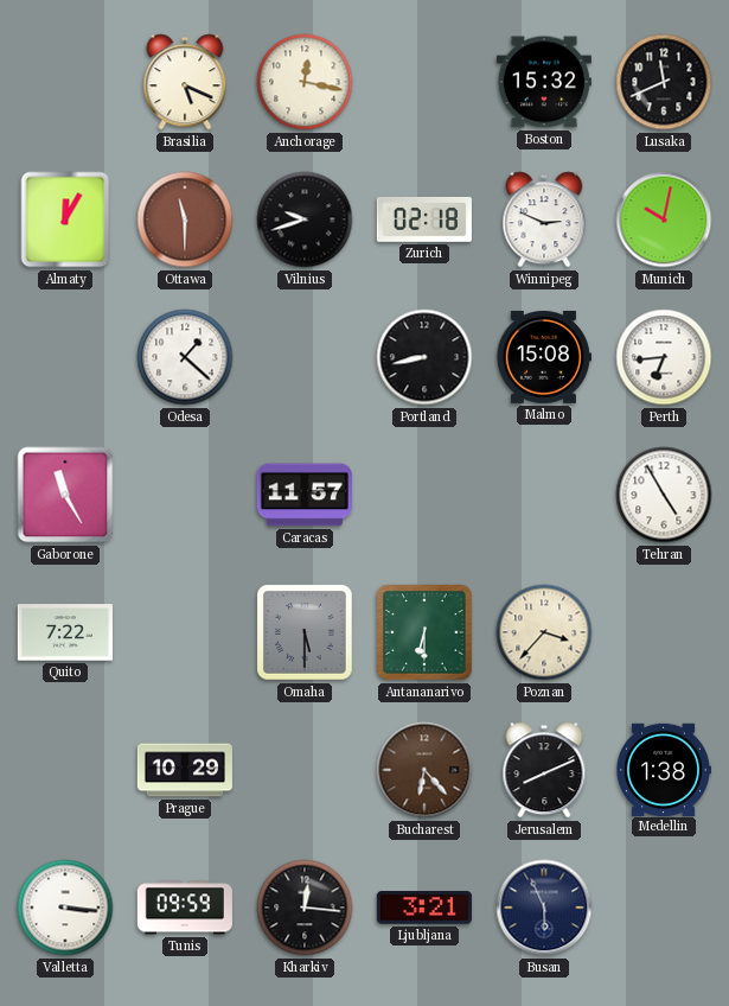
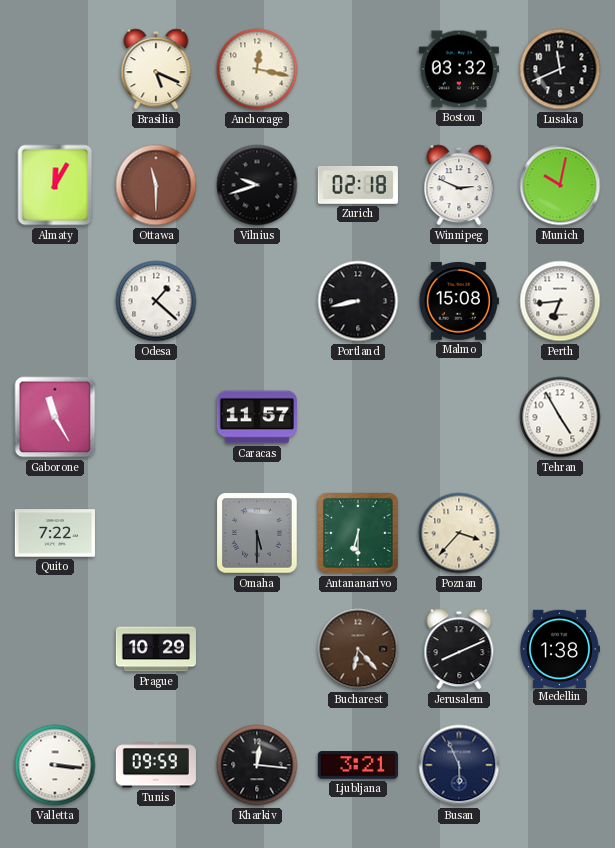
Boston: 15:32 -> 03:32 (459, 69)
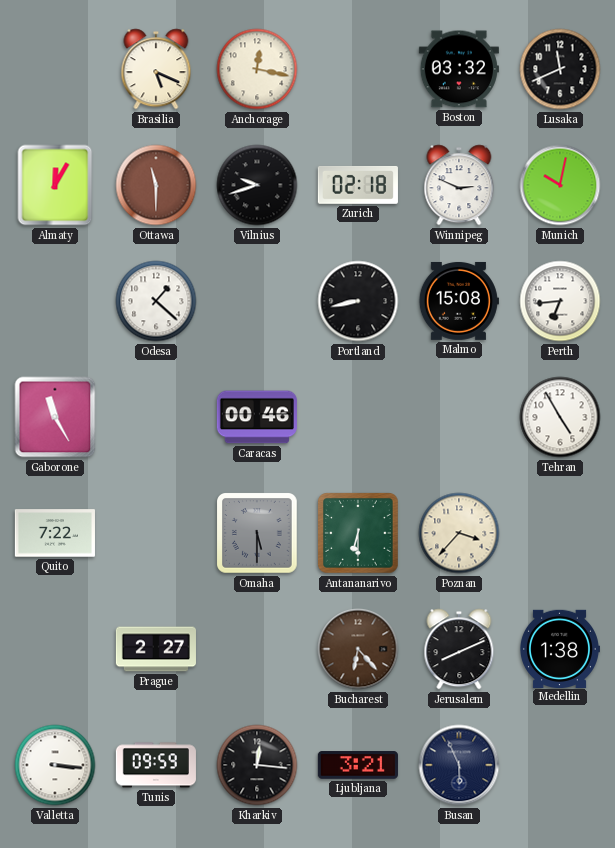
Caracas: 11:57 -> 00:46 (257, 417)
Prague: 10:29 -> 2:27 (156, 649)
